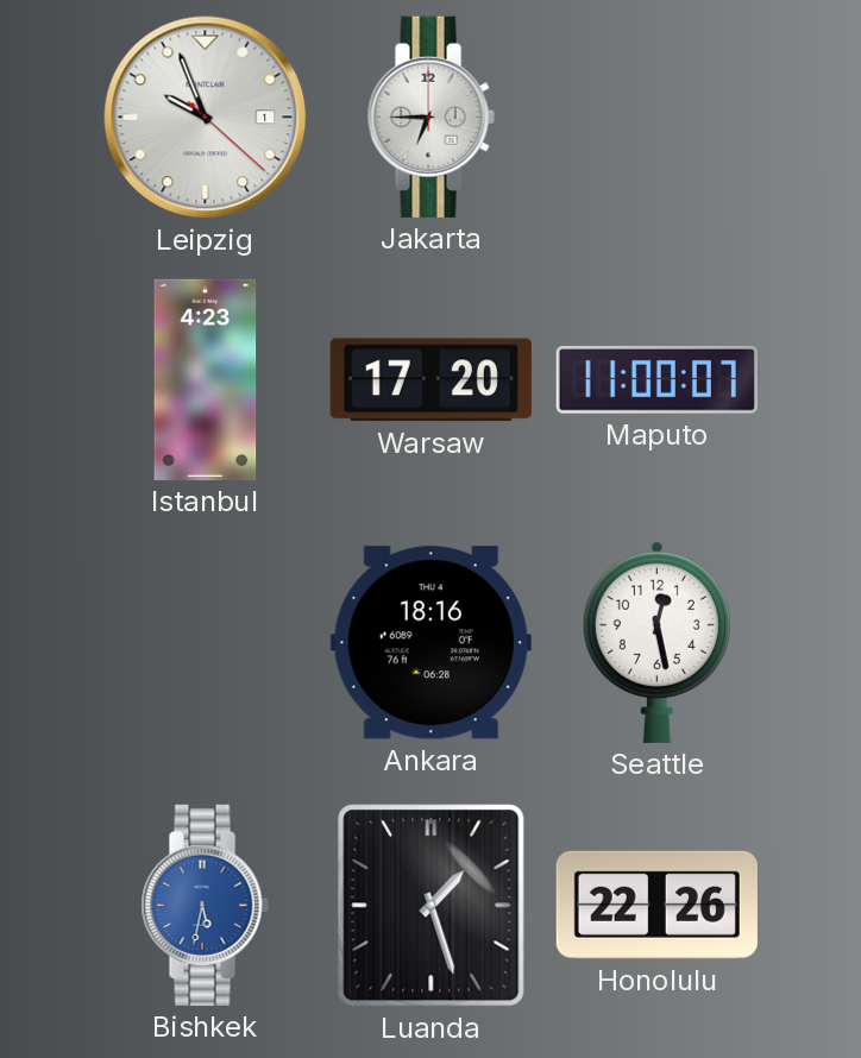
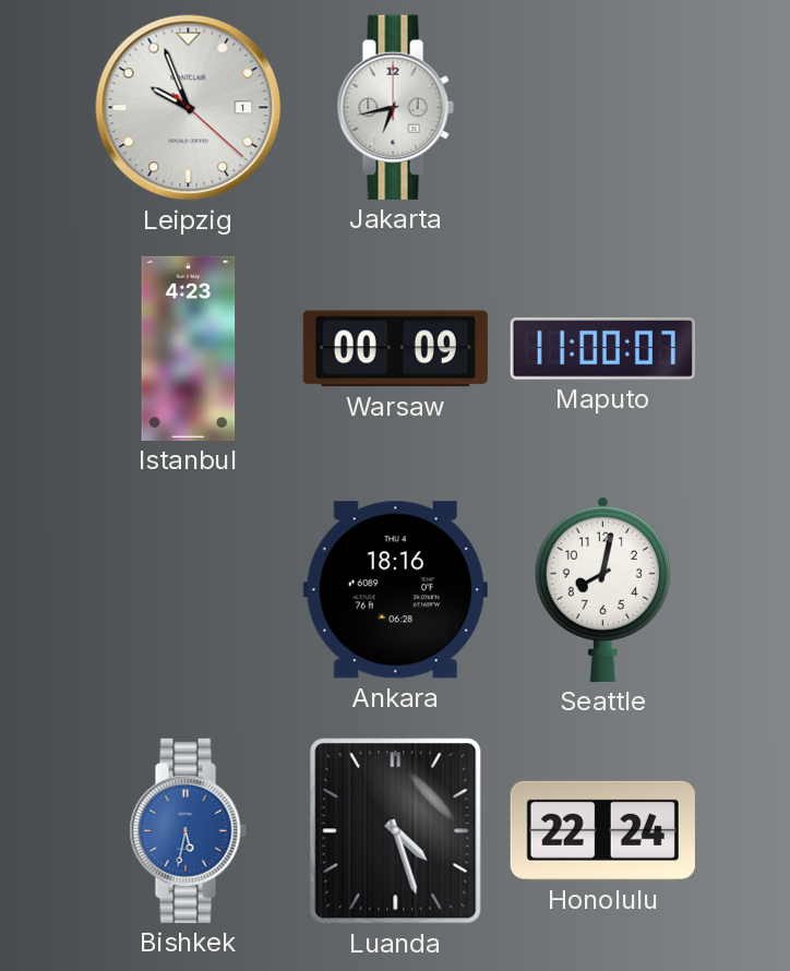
Jakarta: 6:45 -> 6:43 (395, 107)
Warsaw: 17:20 -> 00:09 (395, 349)
Seattle: 12:28 -> 8:02 (602, 589)
Luanda: 1:27 -> 4:27 (396, 831)
Honolulu: 22:26 -> 22:24 (602, 830)
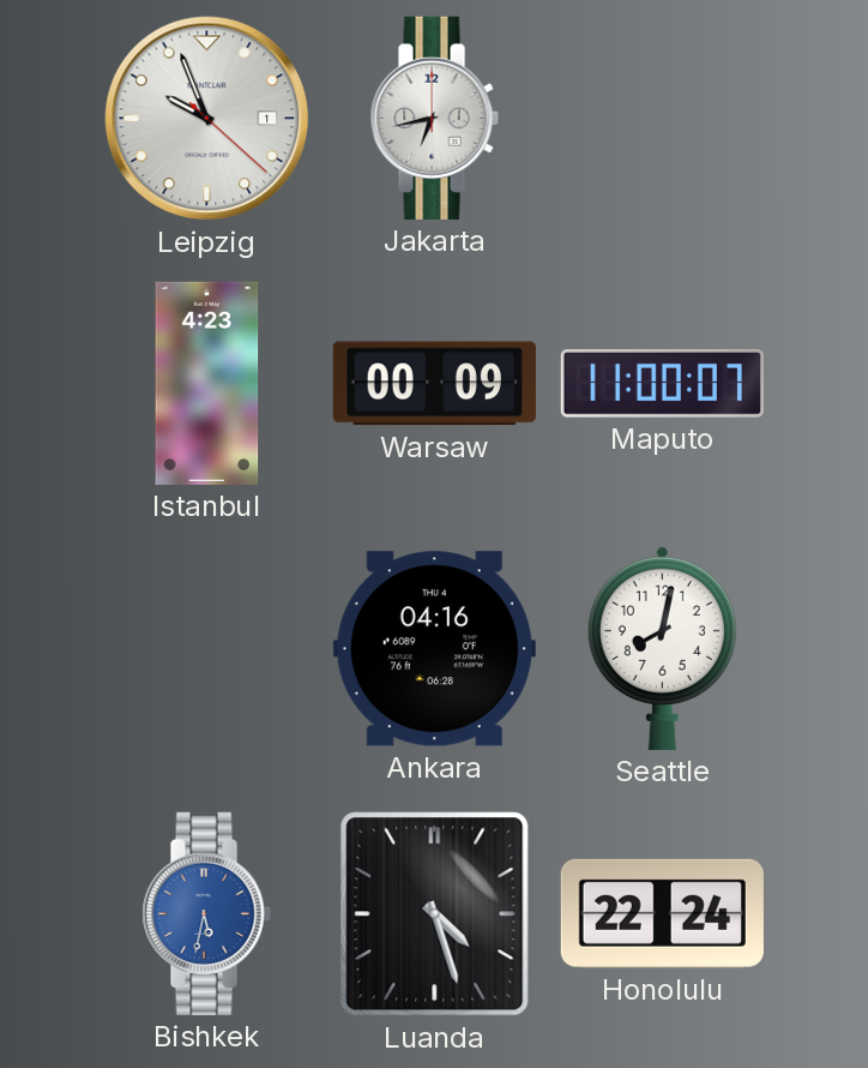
Ankara: 18:16 -> 04:16 (434, 649)
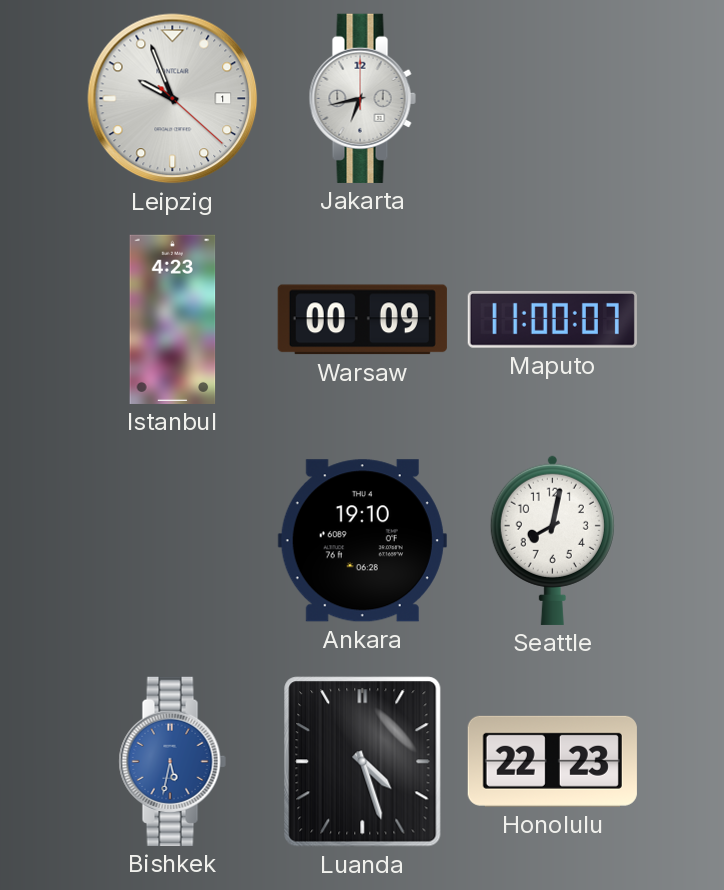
Ankara: 04:16 -> 19:10 (362, 541)
Honolulu: 22:24 -> 22:23 (552, 761)
